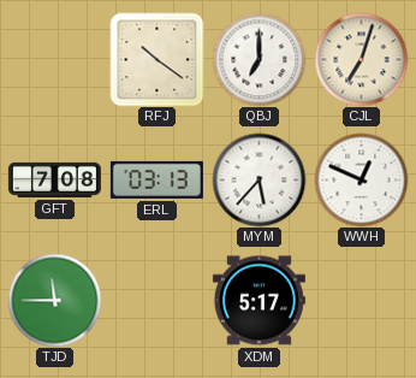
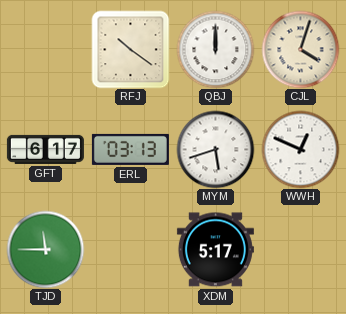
QBJ: 7:00 -> 12:00 (215, 49)
CJL: 7:03 -> 4:03 (300, 49)
GFT: 7:08 -> 6:17 (45, 149)
MYM: 5:37 -> 5:42 (215, 149)
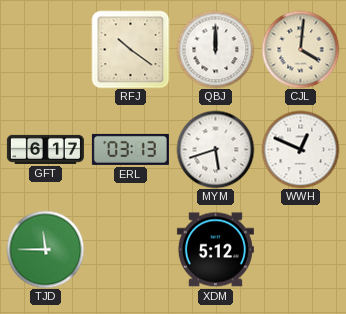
CJL: 4:03 -> 4:01 (300, 49)
XDM: 5:17 -> 5:12 (215, 250)
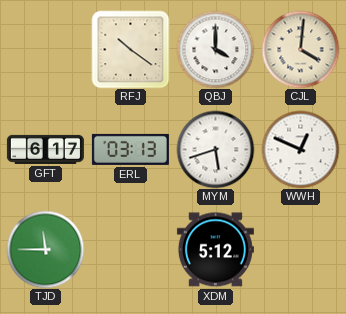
QBJ: 12:00 -> 4:00 (215, 49)
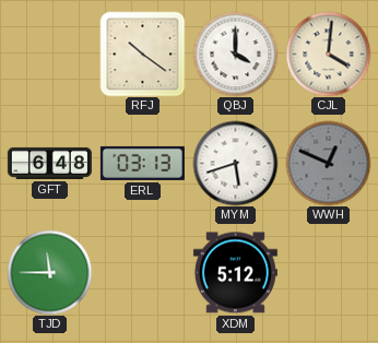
GFT: 6:17 -> 6:48 (49, 163)
WWH dial: white -> grey (328, 163)
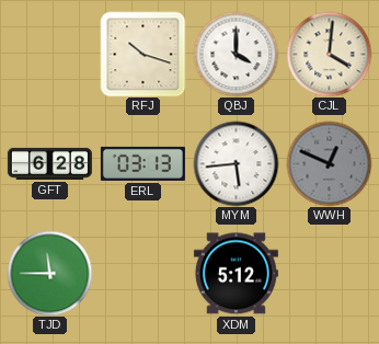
RFJ: 10:21 -> 10:18 (142, 54)
GFT: 6:48 -> 6:28 (49, 163)
MYM: 5:42 -> 5:44 (236, 163)
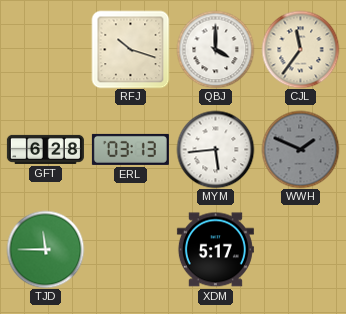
CJL: 4:01 -> 11:36 (300, 49)
WWH: 12:49 -> 1:49 (300, 149)
XDM: 5:12 -> 5:17 (215, 250)
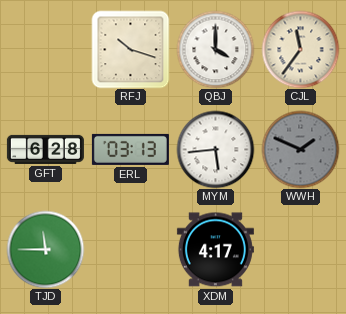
XDM: 5:17 -> 4:17 (215, 250)
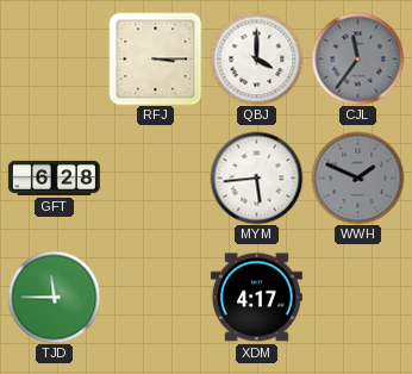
RFJ: 10:18 -> 3:15 (155, 58)
CJL dial: cream -> grey (357, 58)
ERL: 03:13 -> none (130, 149)
